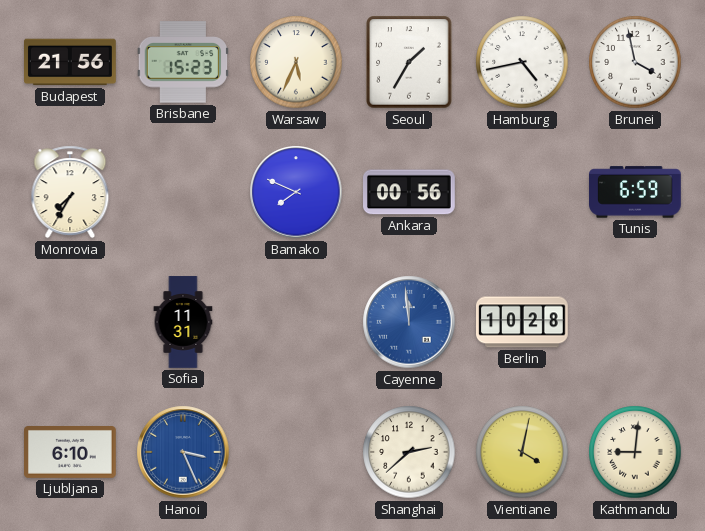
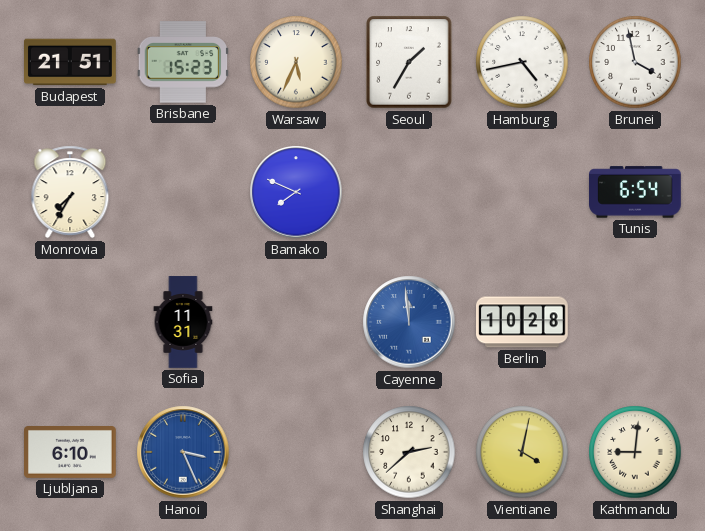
Budapest: 21:56 -> 21:51 (71, 62)
Ankara: 00:56 -> none (410, 192)
Tunis: 6:59 -> 6:54 (636, 192)
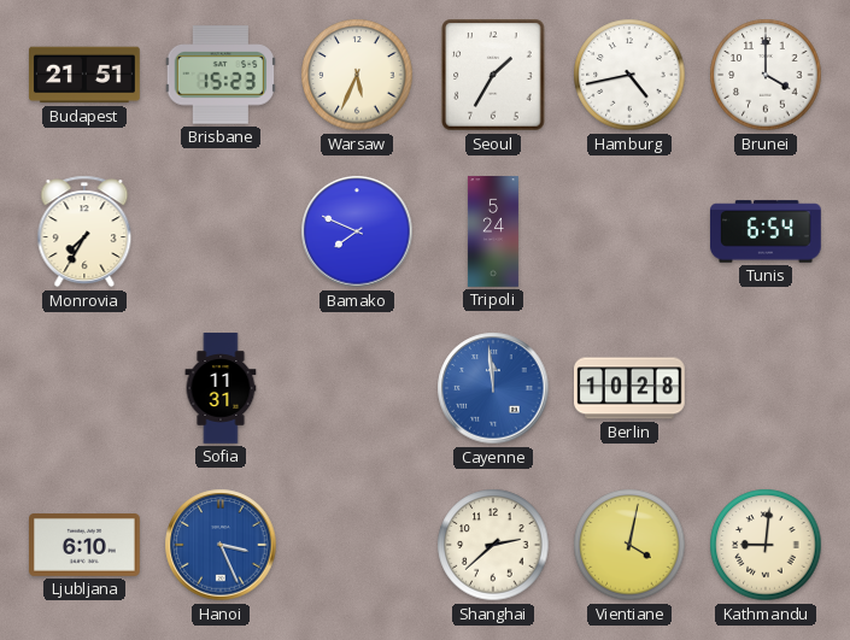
Brunei: 3:58 -> 4:00 (766, 75)
Tripoli: none -> 5:24 (493, 231)
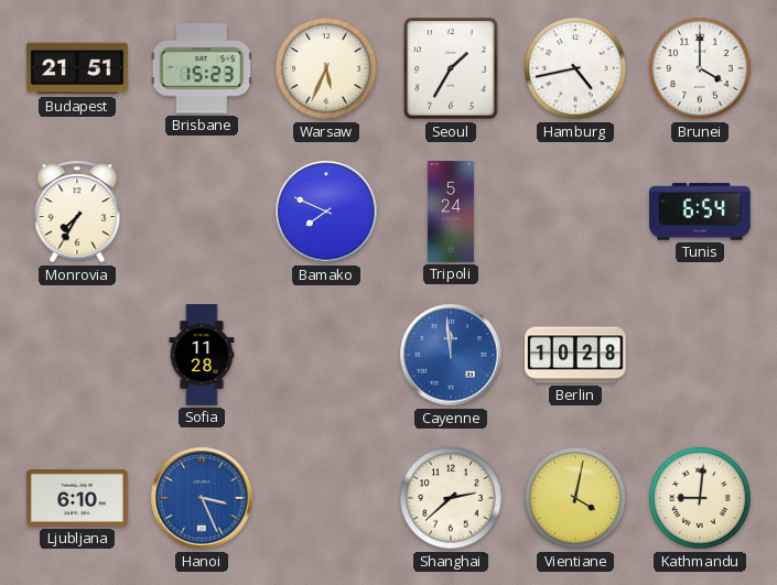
Sofia: 11:31 -> 11:28 (202, 355)
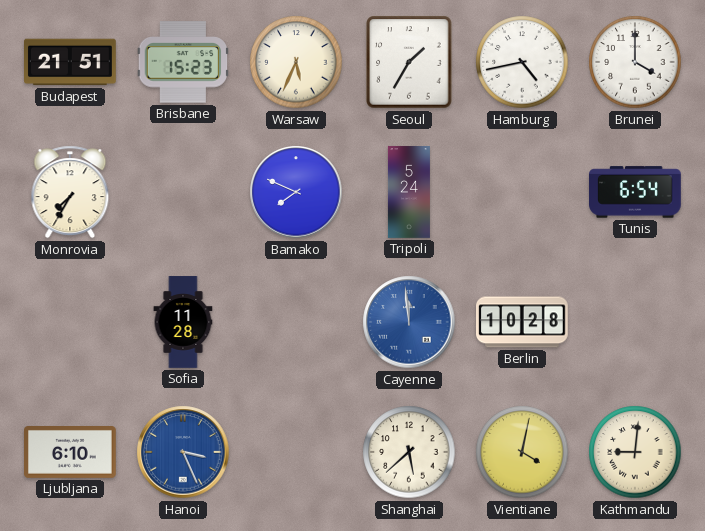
Shanghai: 2:38 -> 5:38 (409, 452)
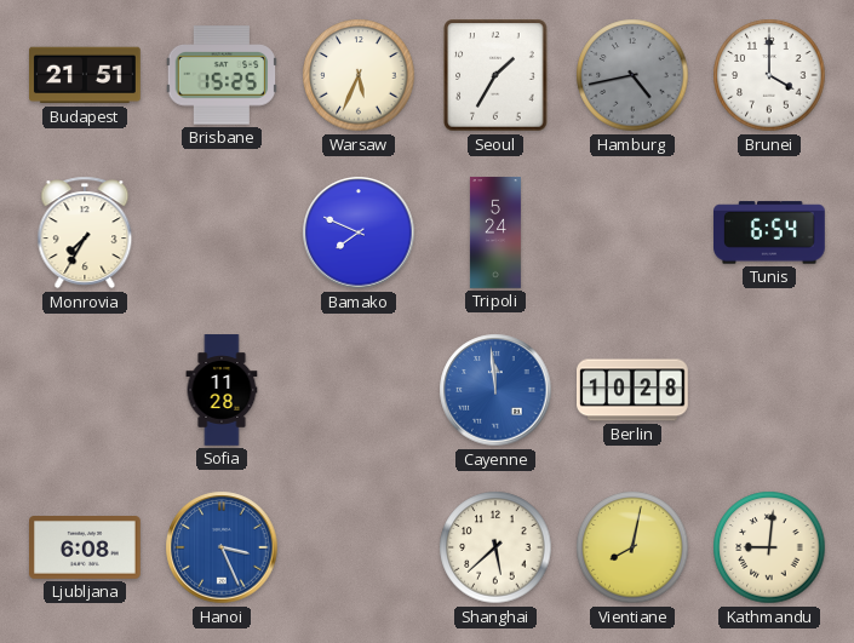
Brisbane: 15:23 -> 15:25 (222, 75)
Hamburg dial: white -> grey (632, 75)
Ljubljana: 6:10 -> 6:08 (86, 549)
Vientiane: 4:02 -> 8:02 (632, 547)
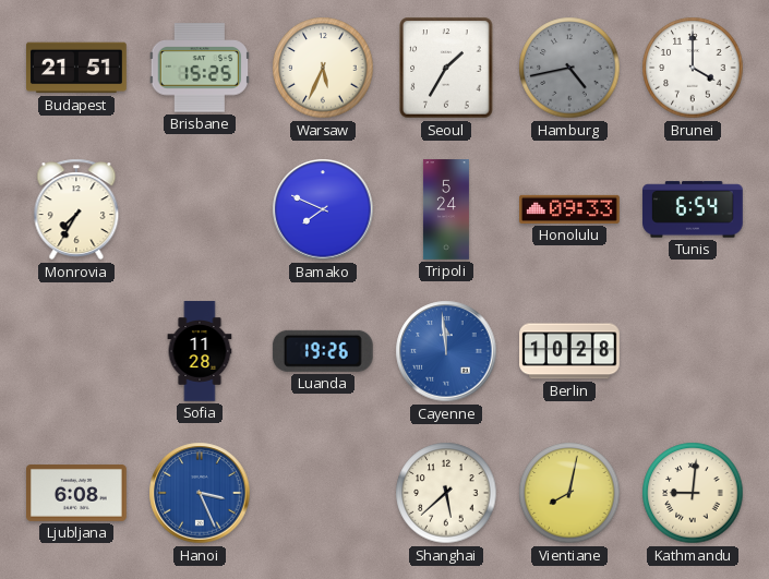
Honolulu: none -> 09:33 (570, 209)
Luanda: none -> 19:26 (323, 351)
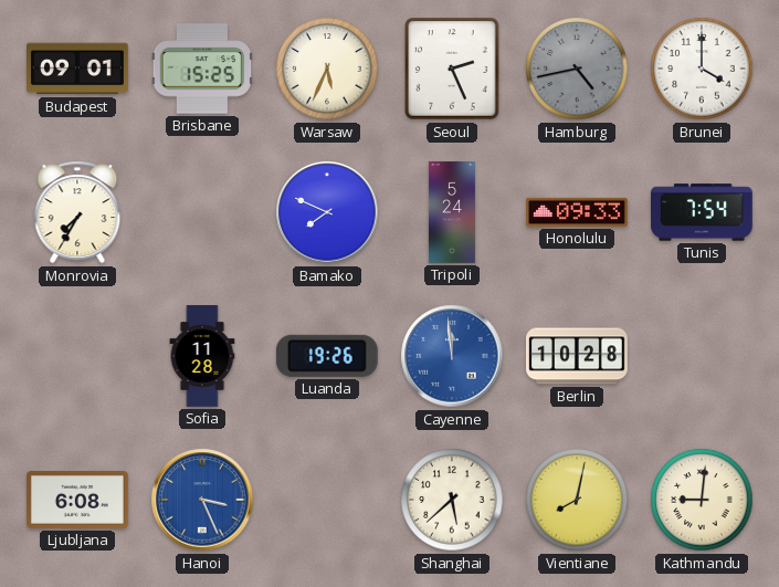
Budapest: 21:51 -> 09:01 (78, 69)
Seoul: 1:35 -> 2:26 (452, 69)
Tunis: 6:54 -> 7:54 (703, 212)
